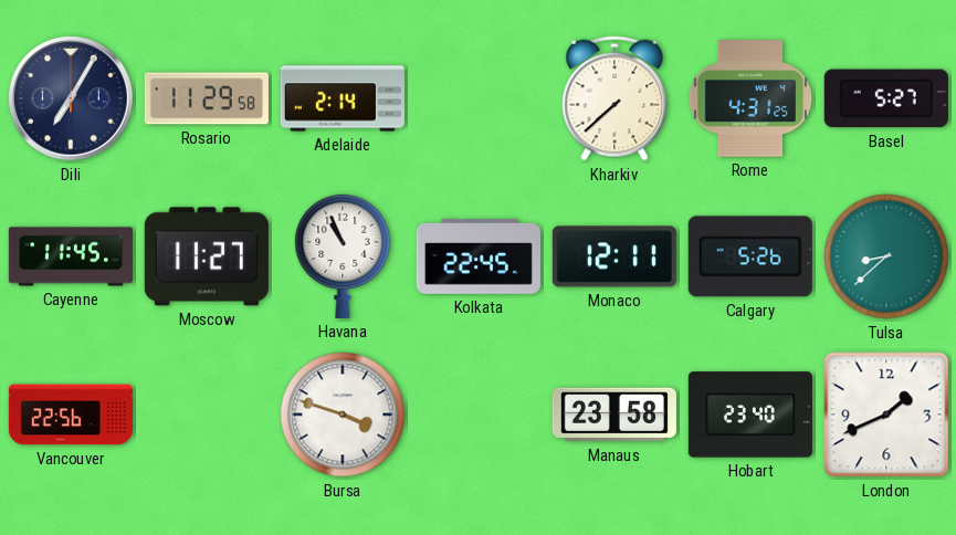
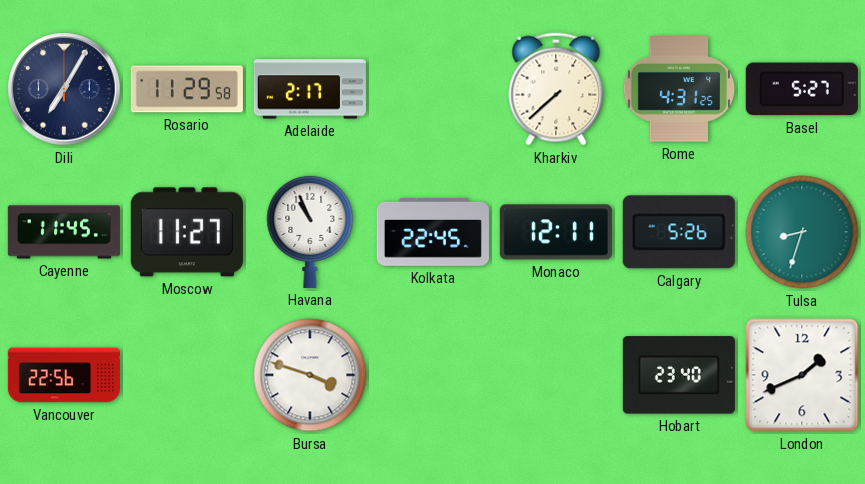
Adelaide: 2:14 -> 2:17 (310, 89)
Tulsa: 8:38 -> 8:33 (802, 232)
Manaus: 23:58 -> none (614, 415)
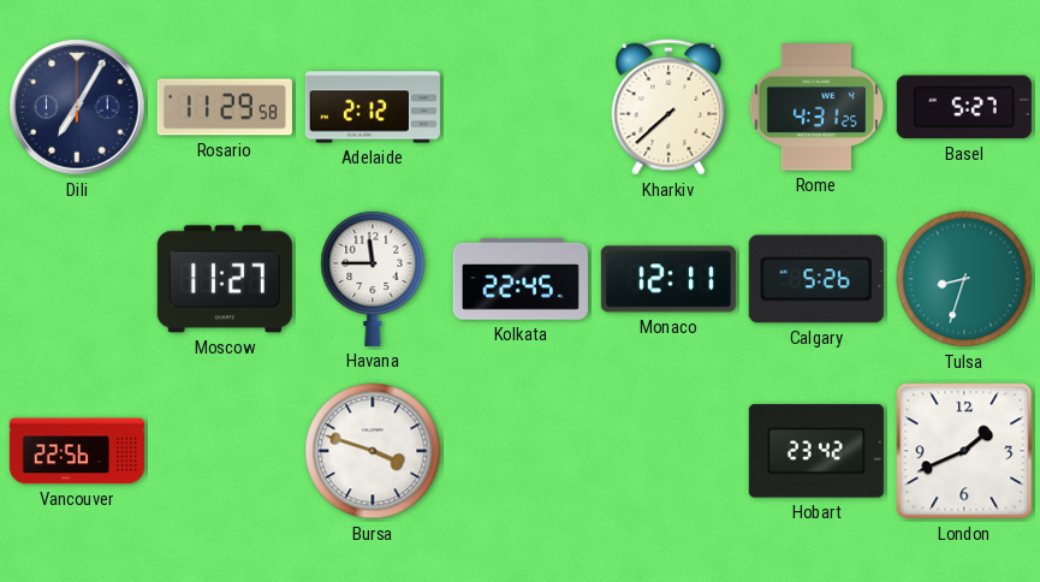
Adelaide: 2:17 -> 2:12 (373, 107)
Cayenne: 11:45 -> none (64, 232)
Havana: 10:56 -> 11:45 (373, 278)
Hobart: 23:40 -> 23:42 (816, 451)
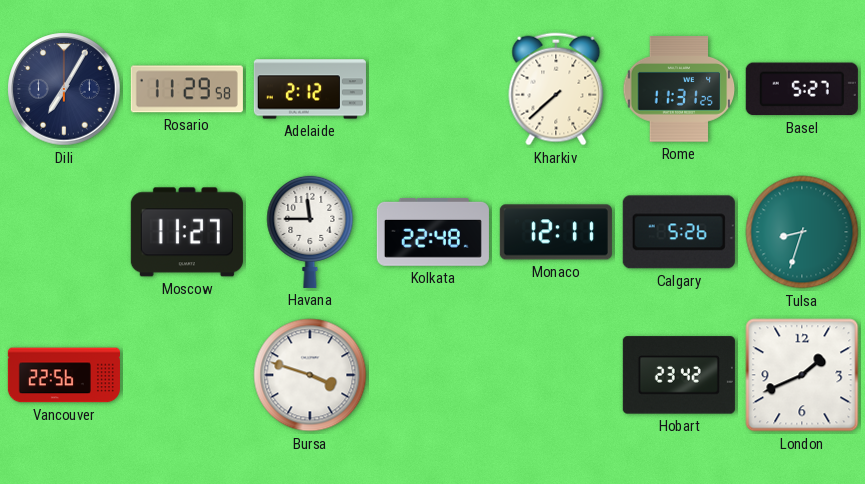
Rome: 4:31 -> 11:31 (679, 89)
Kolkata: 22:45 -> 22:48 (433, 232)
